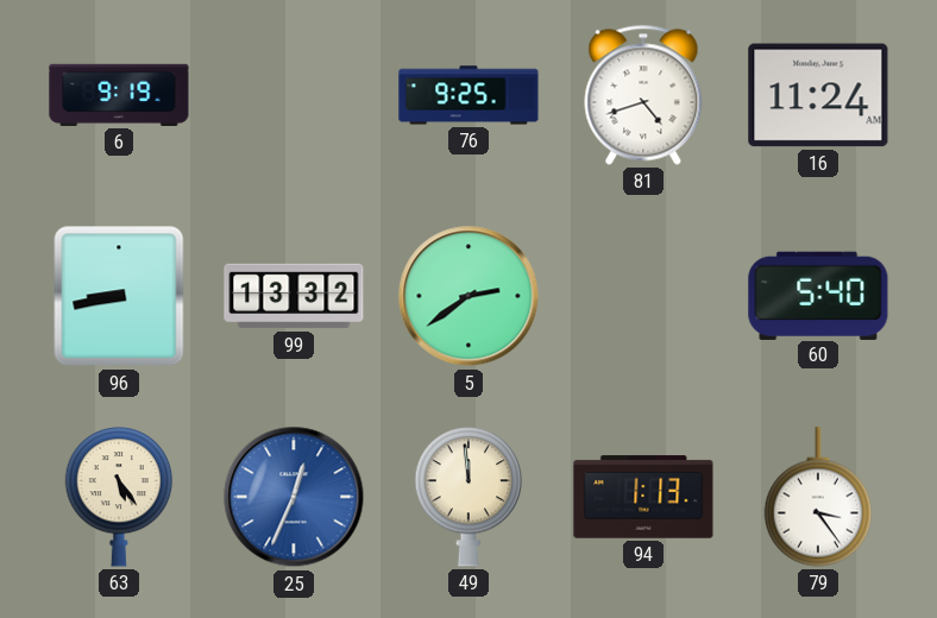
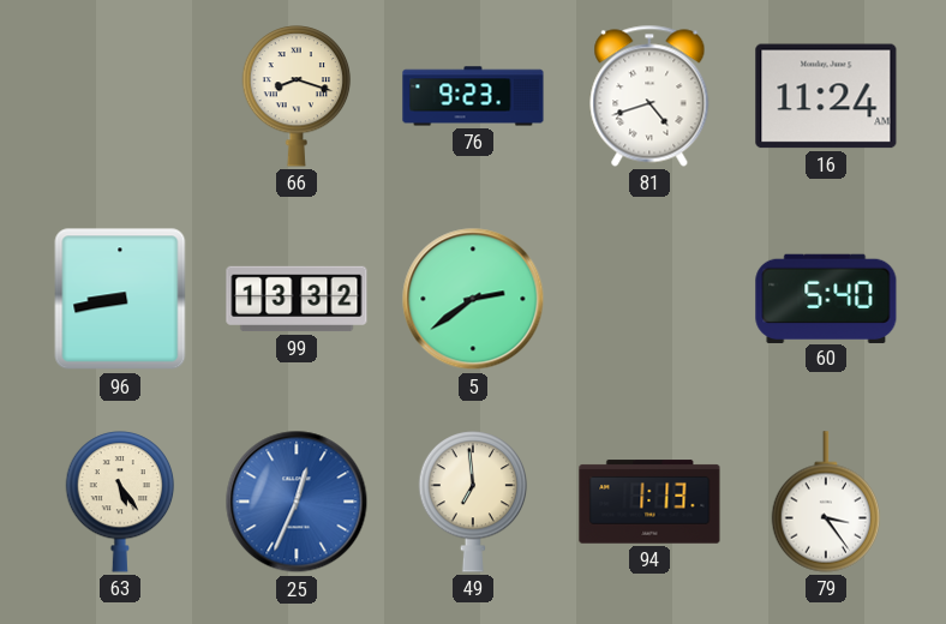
6: 9:19 -> none (119, 95)
66: none -> 8:18 (297, 96)
76: 9:25 -> 9:23 (473, 96)
49: 11:59 -> 6:59 (473, 502)
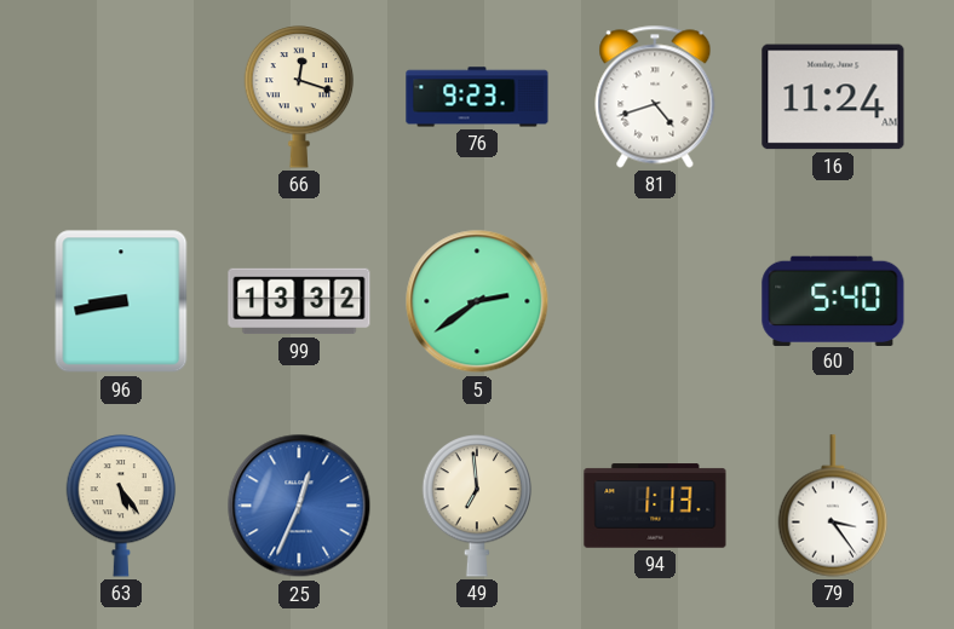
66: 8:18 -> 12:18 (299, 97)
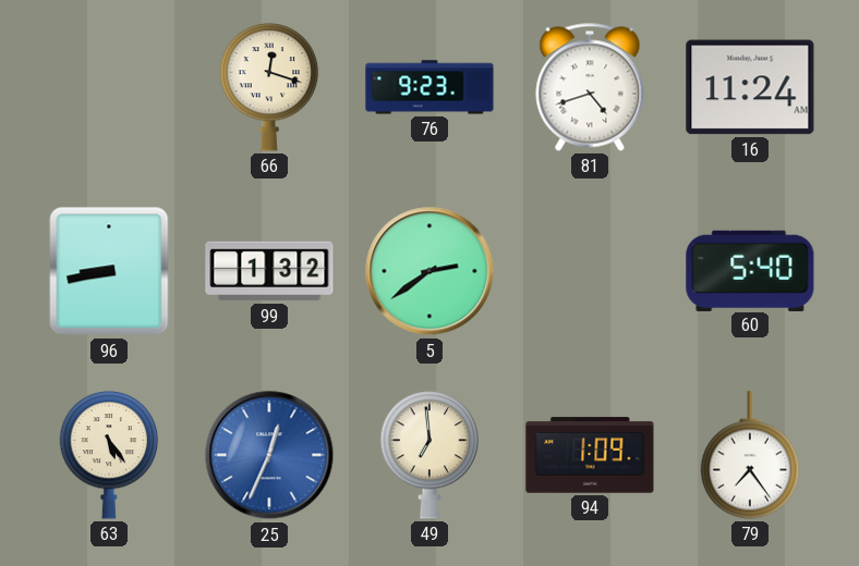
99: 13:32 -> 1:32 (269, 271)
94: 1:13 -> 1:09 (590, 455)
79: 3:24 -> 7:24 (750, 455)
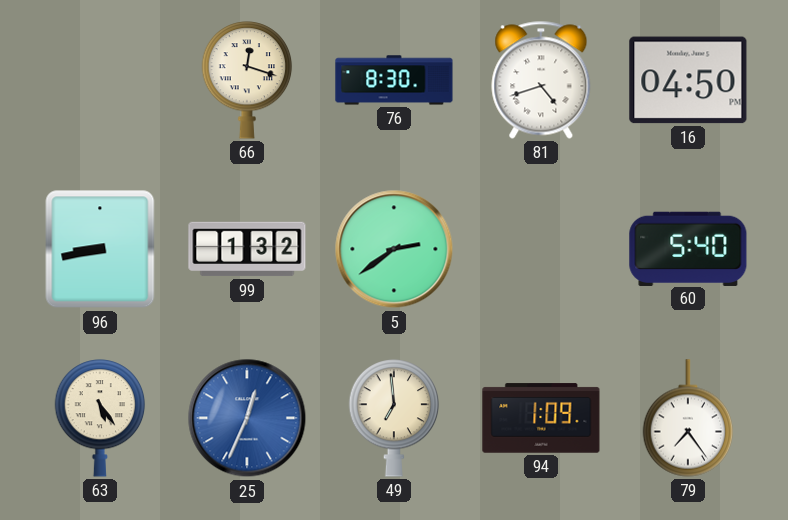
76: 9:23 -> 8:30 (394, 80)
16: 11:24 -> 04:50 (688, 80)
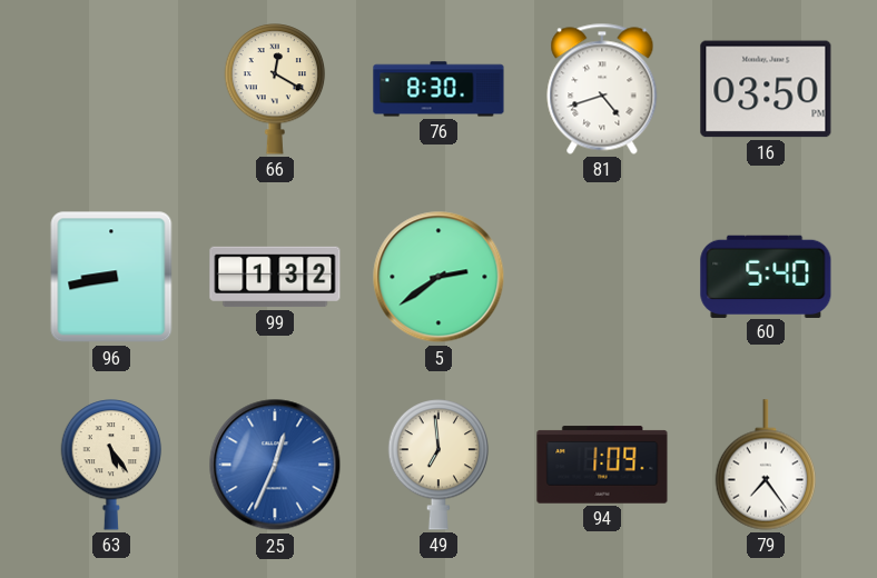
66: 12:18 -> 12:20 (275, 89)
16: 04:50 -> 03:50 (766, 89)
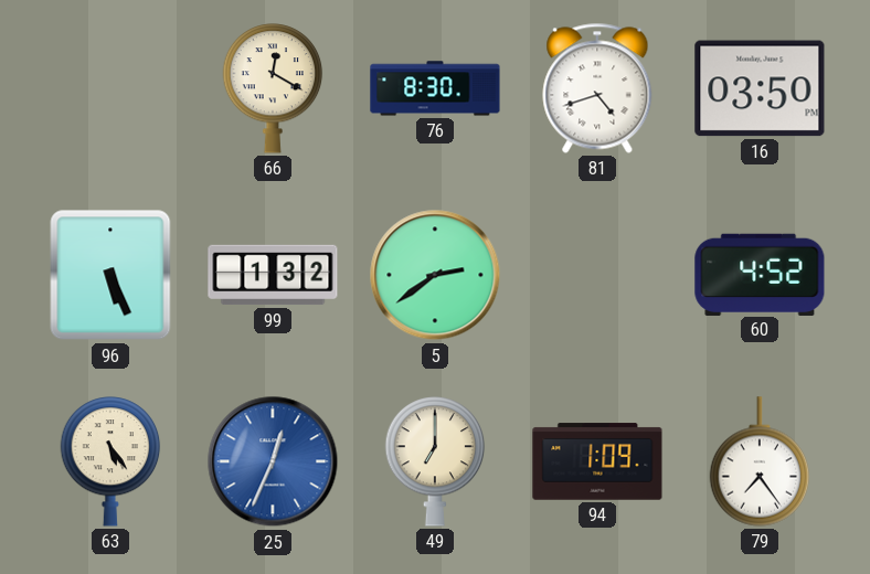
96: 8:43 -> 5:26 (110, 275)
60: 5:40 -> 4:52 (760, 274)
49: 6:59 -> 7:00 (435, 461)
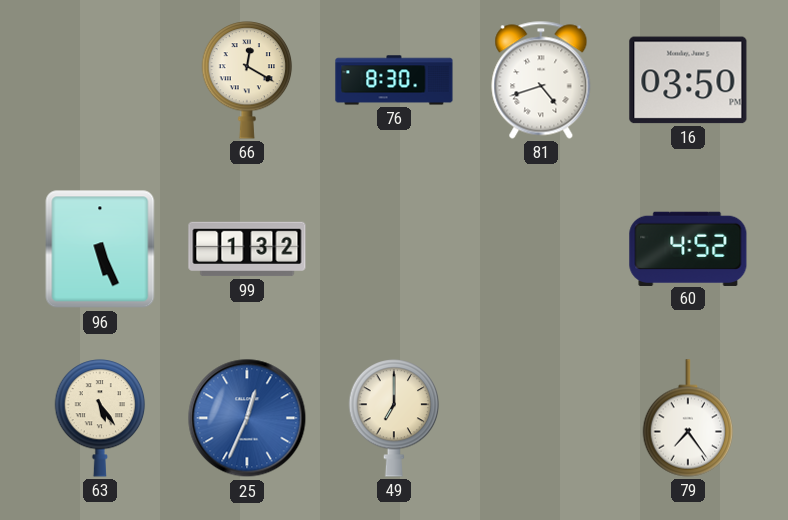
5: 2:39 -> none (435, 275)
94: 1:09 -> none (597, 461)
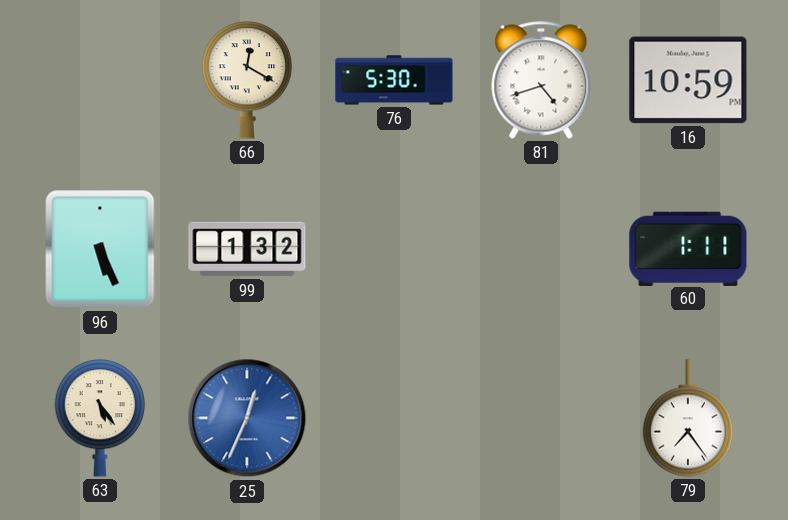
76: 8:30 -> 5:30 (394, 80)
16: 03:50 -> 10:59 (688, 80)
60: 4:52 -> 1:11 (688, 248)
49: 7:00 -> none (394, 418)
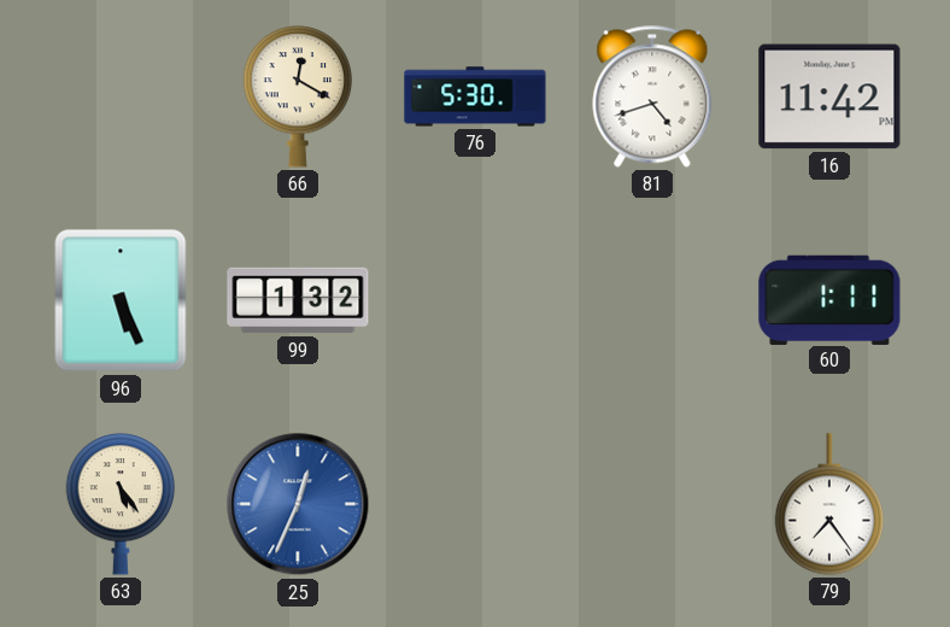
16: 10:59 -> 11:42 (829, 96)
